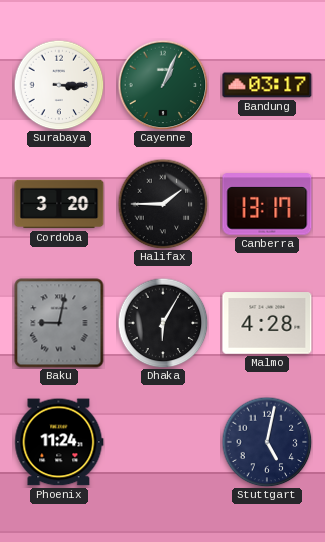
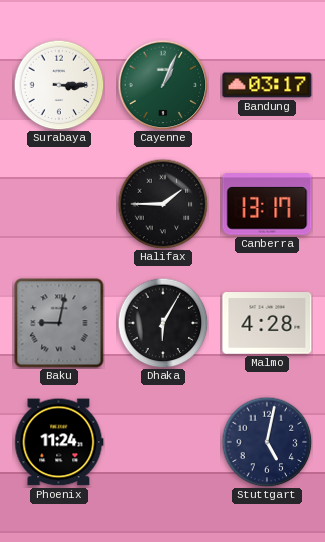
Cordoba: 3:20 -> none (59, 204)
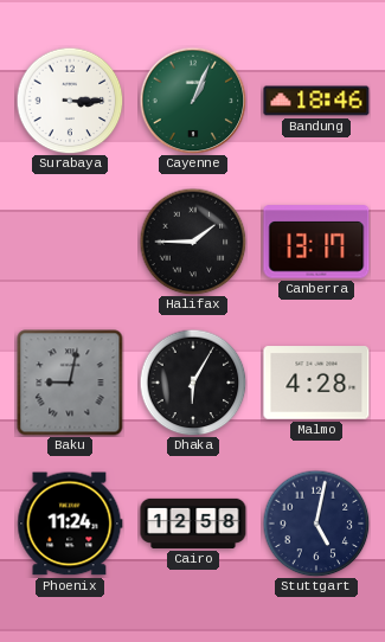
Bandung: 03:17 -> 18:46 (316, 101)
Cairo: none -> 12:58 (193, 524)
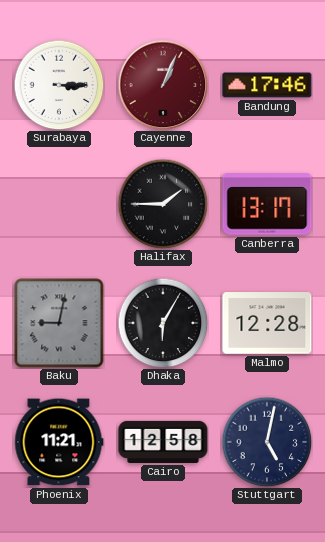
Cayenne dial: green -> burgundy (163, 85)
Bandung: 18:46 -> 17:46 (267, 85)
Malmo: 4:28 -> 12:28 (267, 323)
Phoenix: 11:24 -> 11:21 (59, 442)
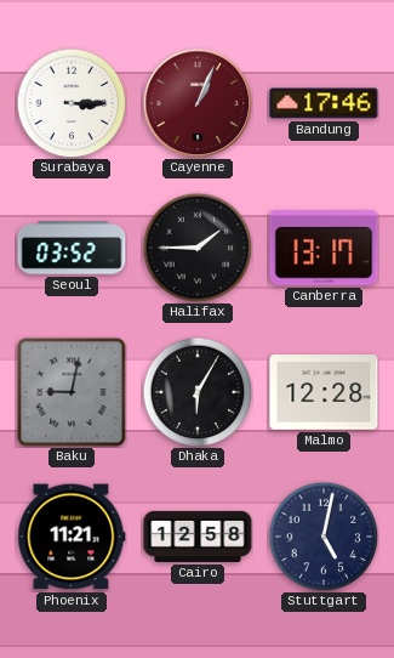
Seoul: none -> 03:52 (72, 248)
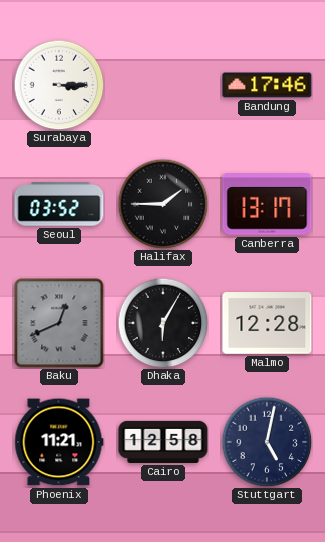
Cayenne: 1:04 -> none (198, 103)
Baku: 9:02 -> 12:41 (59, 323)
